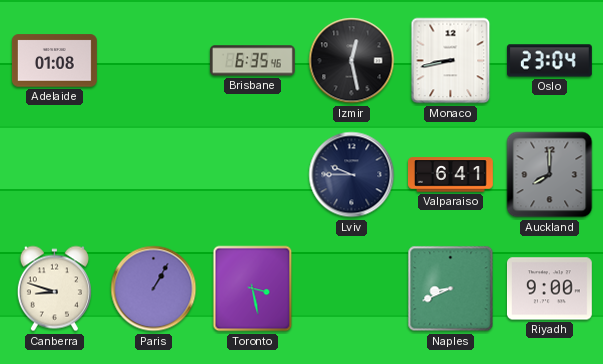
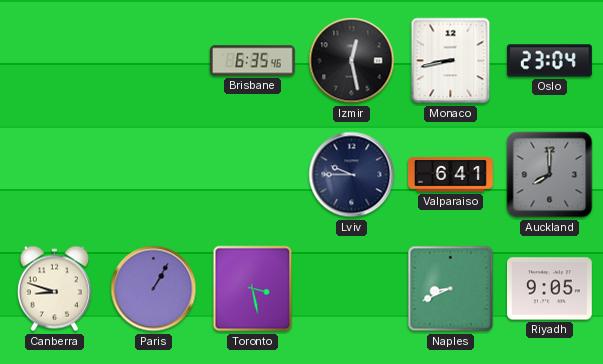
Adelaide: 01:08 -> none (54, 61)
Riyadh: 9:00 -> 9:05 (549, 289)
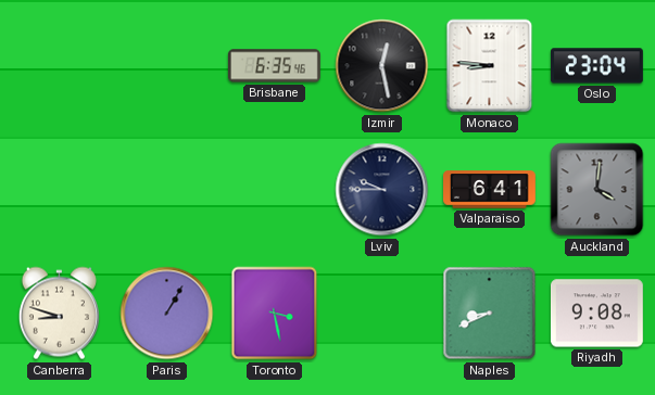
Monaco: 8:43 -> 8:46 (490, 66)
Auckland: 8:00 -> 4:01 (597, 190)
Riyadh: 9:05 -> 9:08 (596, 314)
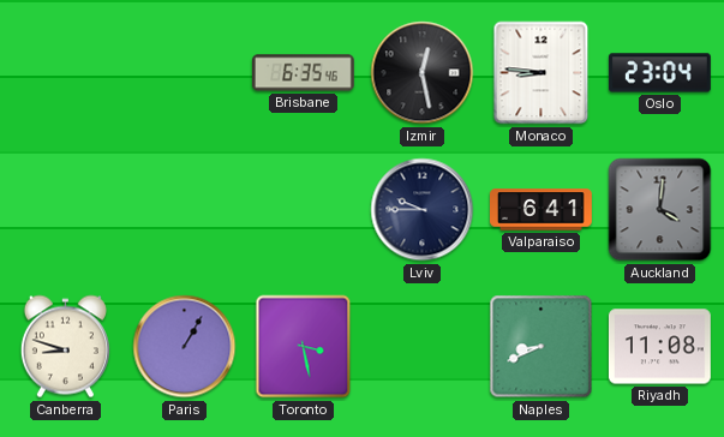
Riyadh: 9:08 -> 11:08 (659, 347)
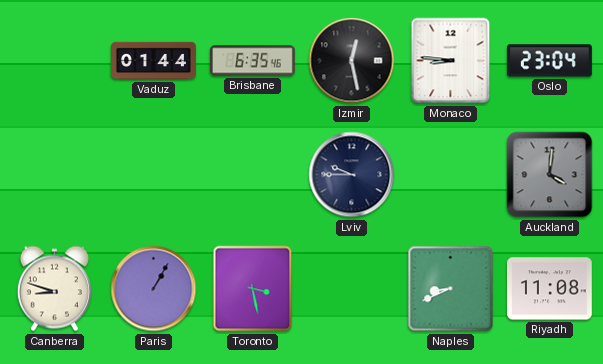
Vaduz: none -> 01:44 (154, 61)
Valparaiso: 6:41 -> none (541, 210)
